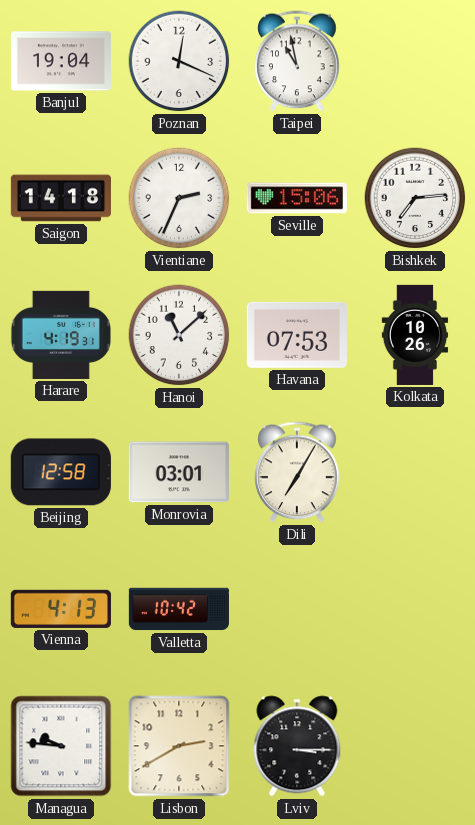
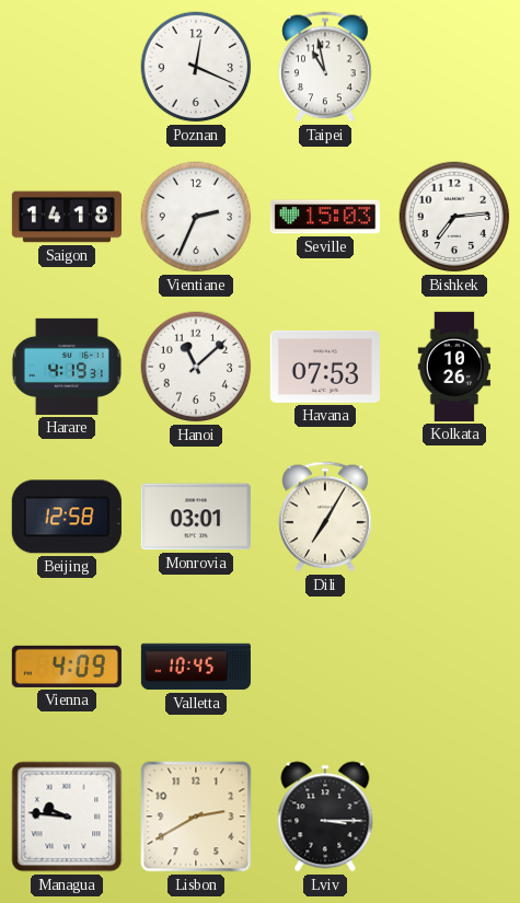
Banjul: 19:04 -> none (61, 61)
Seville: 15:06 -> 15:03 (325, 217)
Vienna: 4:13 -> 4:09 (67, 667)
Valletta: 10:42 -> 10:45 (196, 667)
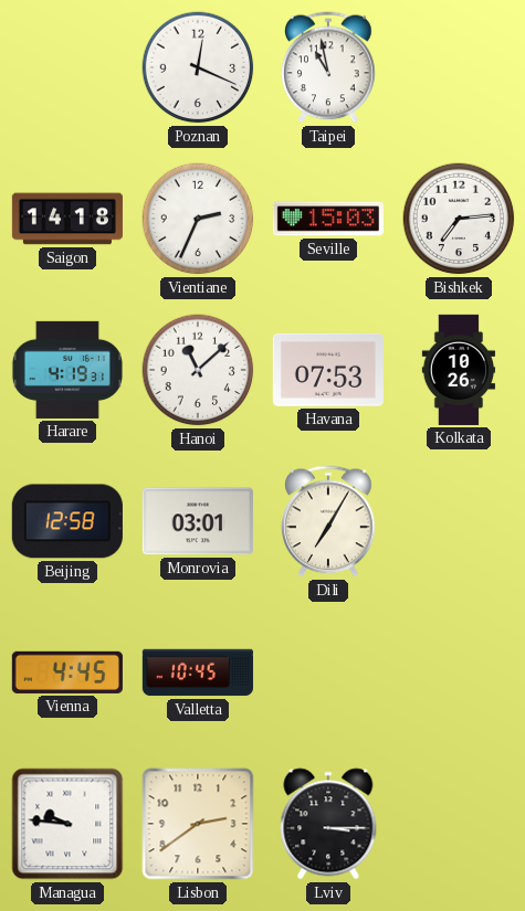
Vienna: 4:09 -> 4:45 (67, 672)
Lisbon: 2:40 -> 2:39 (198, 824)
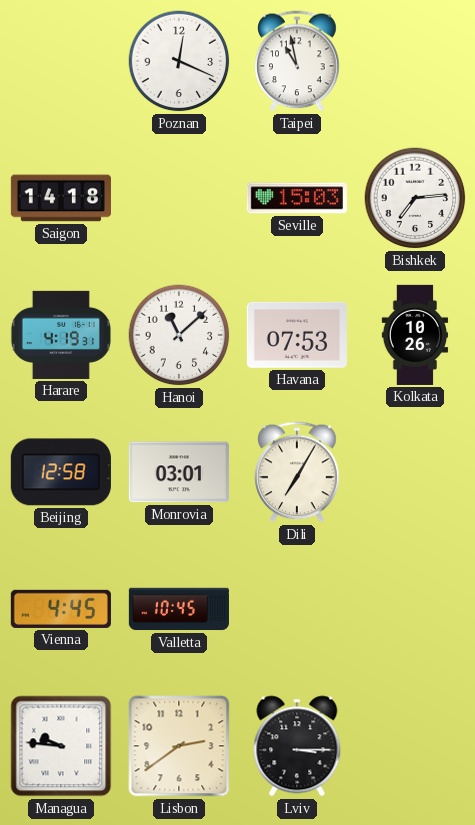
Vientiane: 2:34 -> none (198, 219)
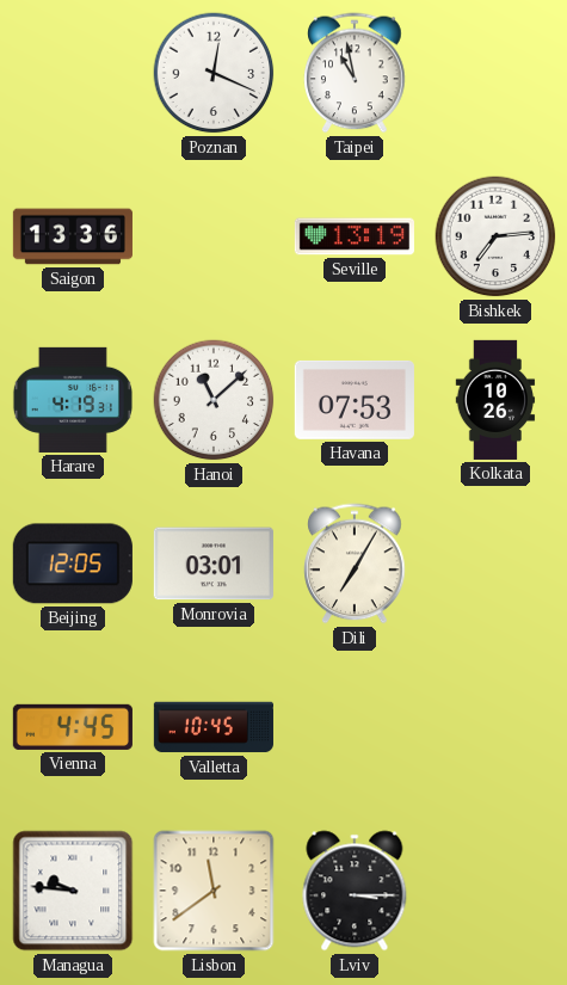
Saigon: 14:18 -> 13:36 (73, 236)
Seville: 15:03 -> 13:19 (355, 236)
Beijing: 12:58 -> 12:05 (73, 564)
Lisbon: 2:39 -> 11:39 (214, 891)
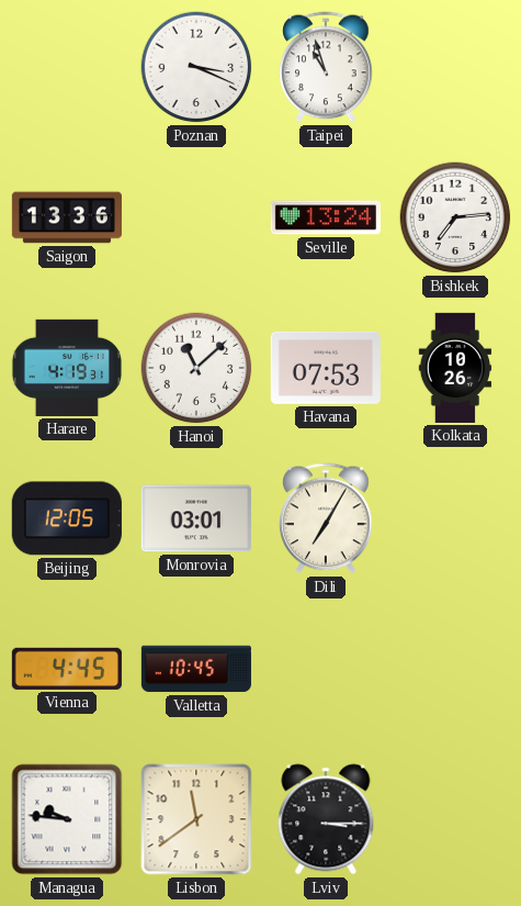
Poznan: 12:19 -> 3:19 (196, 67)
Taipei: 10:58 -> 10:57 (326, 67)
Seville: 13:19 -> 13:24 (326, 217)
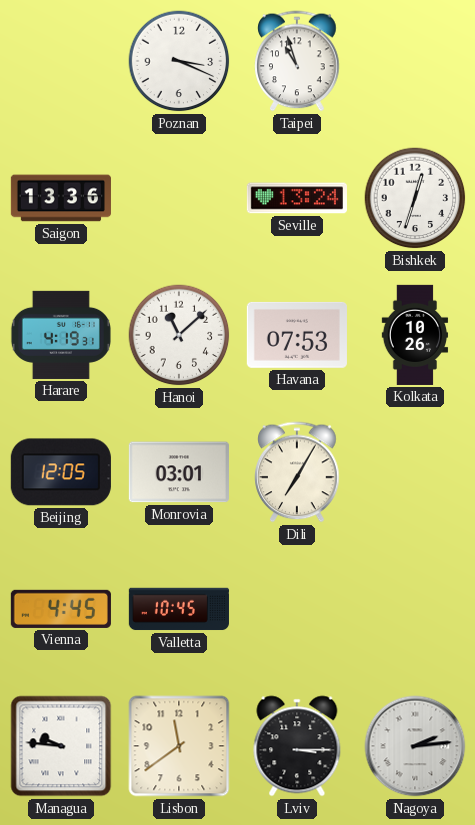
Bishkek: 7:14 -> 12:33 (415, 198)
Nagoya: none -> 2:14 (415, 746)
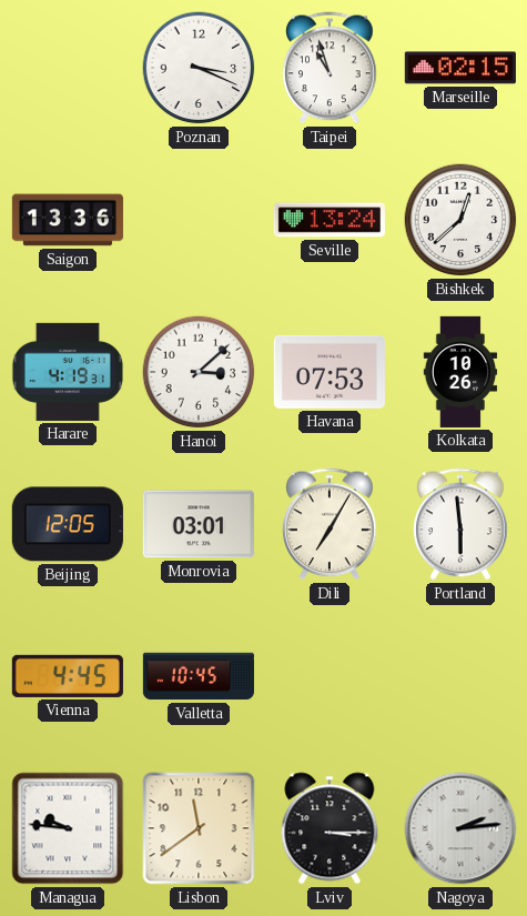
Marseille: none -> 02:15 (460, 68)
Bishkek: 12:33 -> 12:38 (460, 220)
Hanoi: 11:08 -> 3:08 (199, 372)
Portland: none -> 5:59 (460, 524)
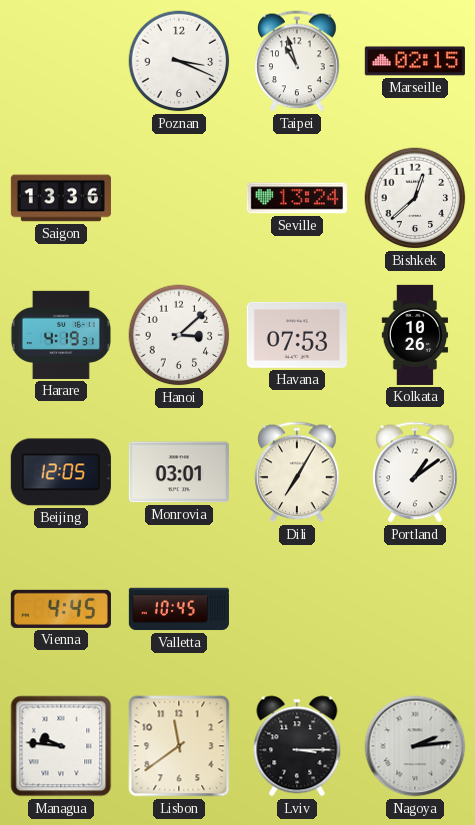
Portland: 5:59 -> 1:09 (415, 472)
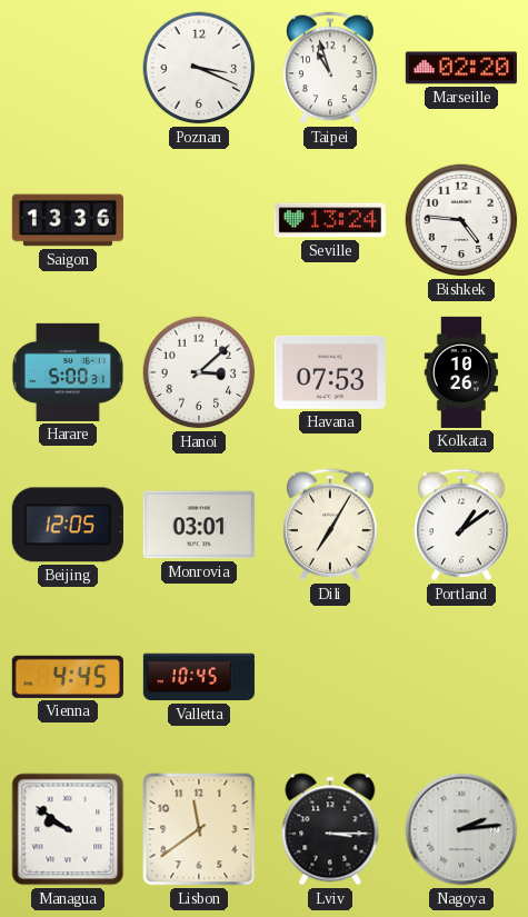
Marseille: 02:15 -> 02:20 (461, 68)
Bishkek: 12:38 -> 4:46 (461, 220)
Harare: 4:19 -> 5:00 (68, 372)
Managua: 9:46 -> 9:51 (68, 829)
